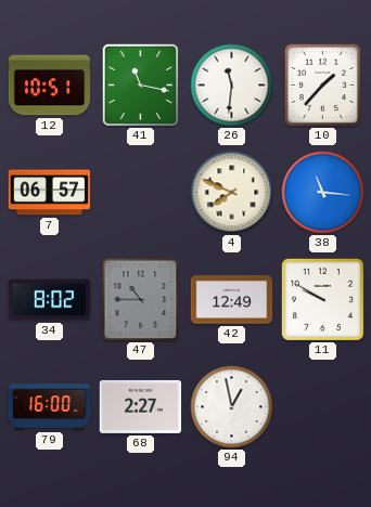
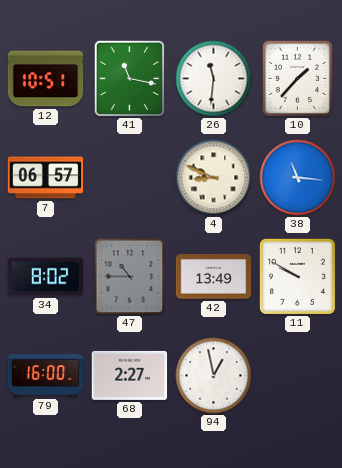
4: 7:49 -> 8:49 (214, 178)
42: 12:49 -> 13:49 (214, 277)
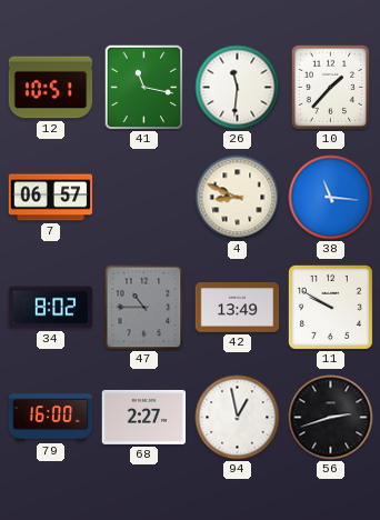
56: none -> 2:42 (331, 418)
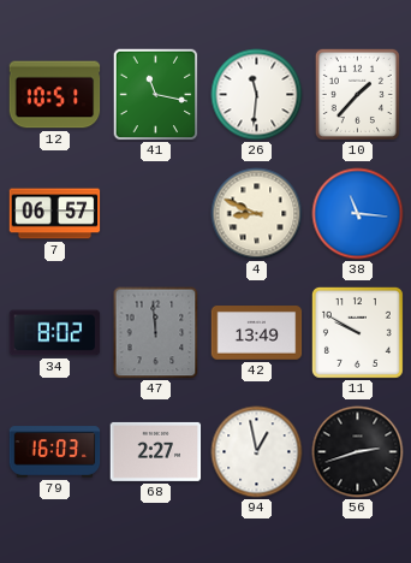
47: 10:45 -> 11:59 (156, 333)
79: 16:00 -> 16:03 (55, 452)
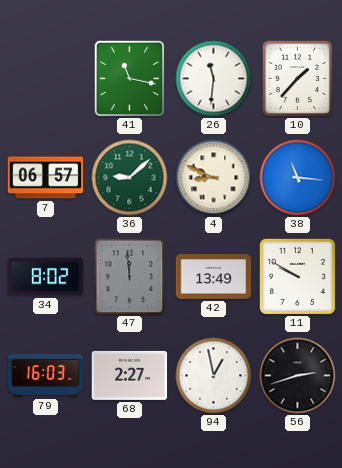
12: 10:51 -> none (55, 95)
36: none -> 9:08 (130, 178)
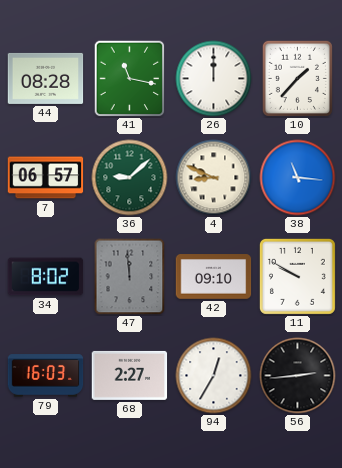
44: none -> 08:28 (46, 78)
26: 11:31 -> 12:00 (214, 79)
42: 13:49 -> 09:10 (214, 277)
94: 12:58 -> 12:35 (214, 376)
56: 2:42 -> 2:44 (298, 376)
